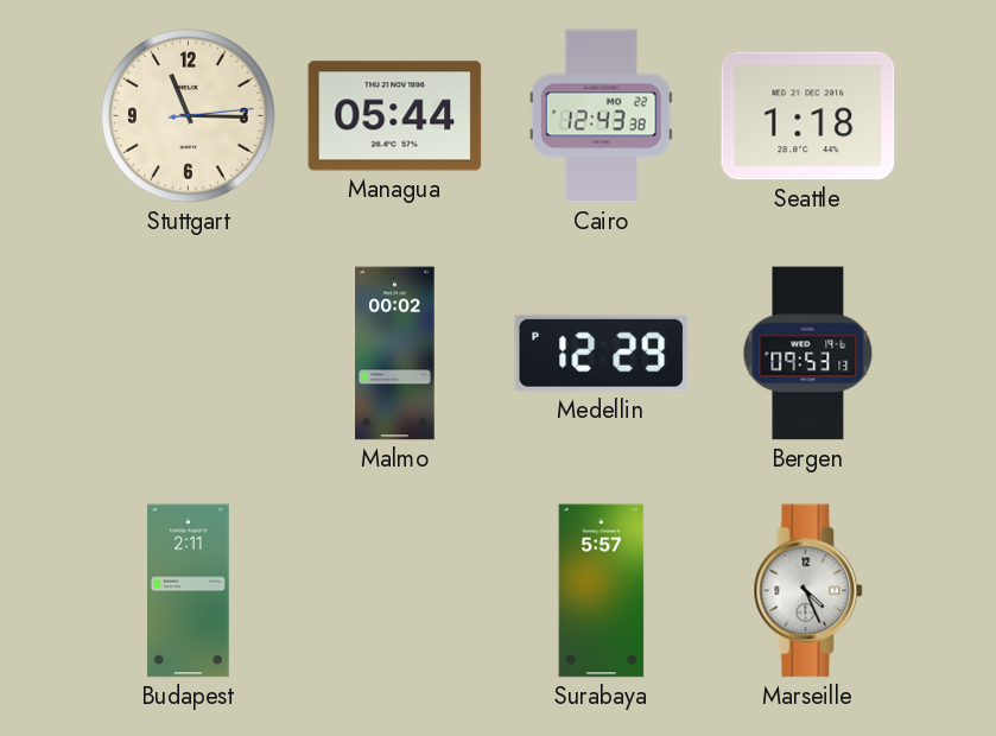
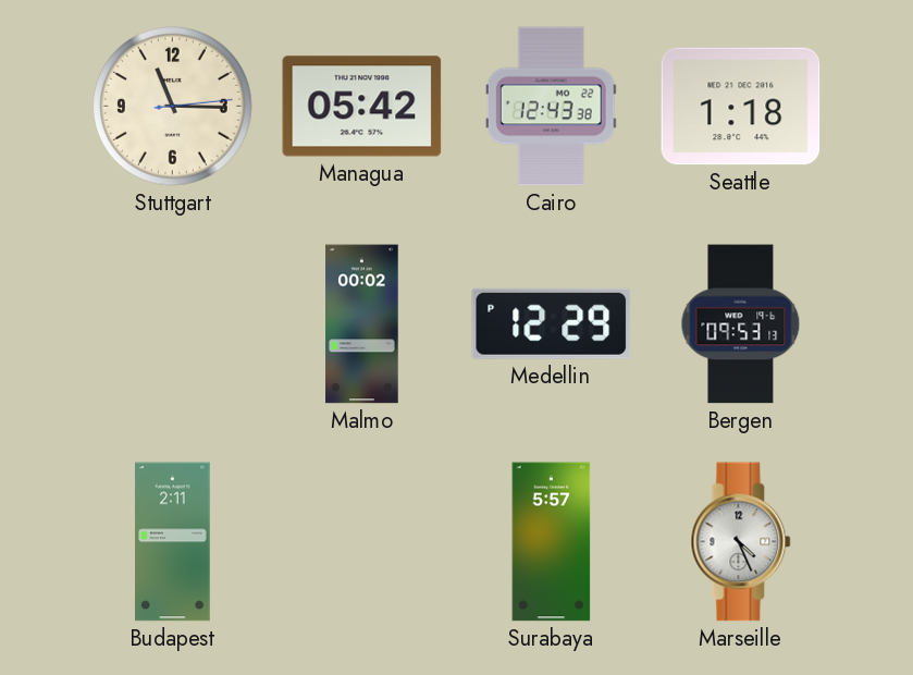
Managua: 05:44 -> 05:42 (362, 107)
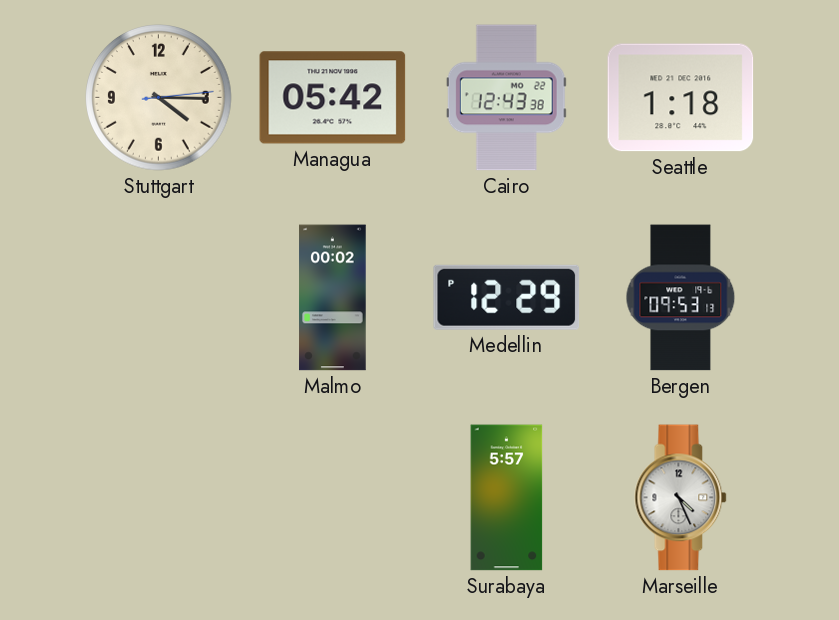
Stuttgart: 11:15 -> 4:15 (159, 98)
Budapest: 2:11 -> none (173, 542)
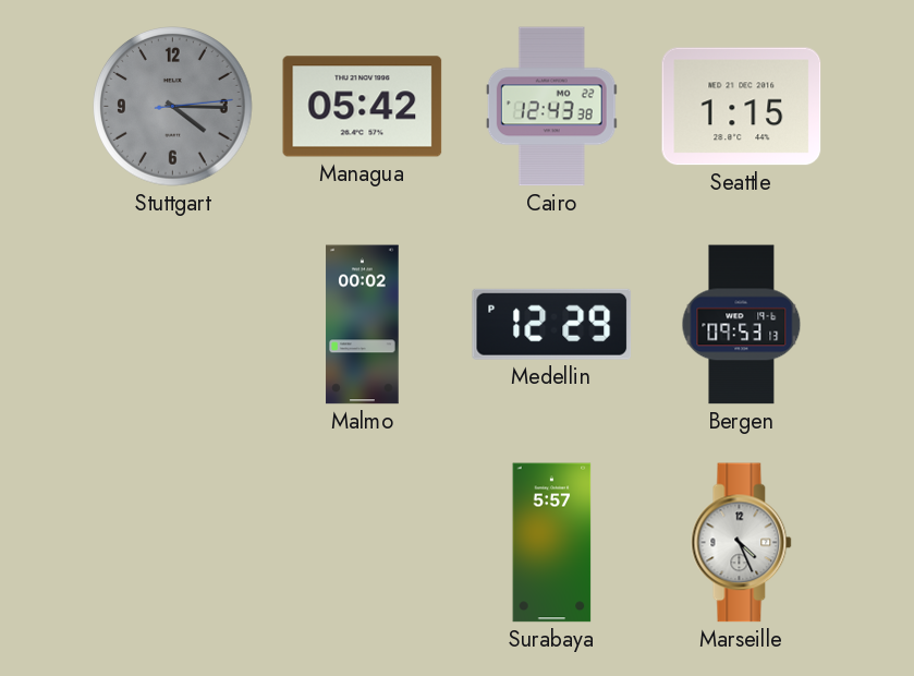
Stuttgart dial: cream -> grey (173, 107)
Seattle: 1:18 -> 1:15 (742, 107)
